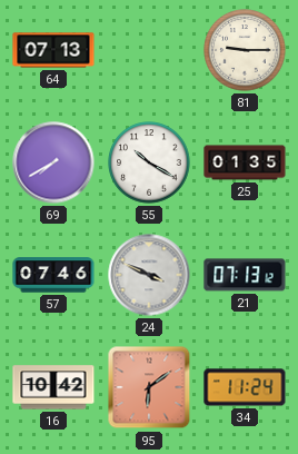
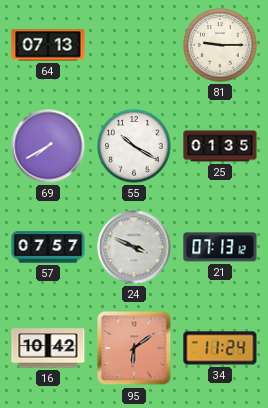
57: 07:46 -> 07:57 (48, 247)
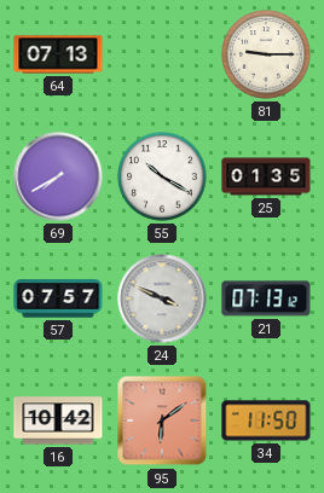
34: 11:24 -> 11:50 (266, 420)
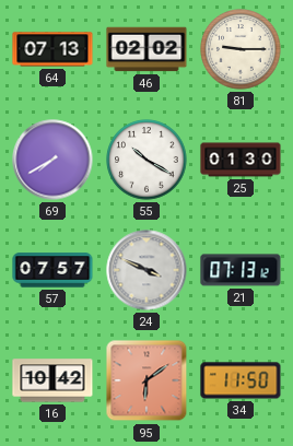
46: none -> 02:02 (146, 49)
25: 01:35 -> 01:30 (241, 160)
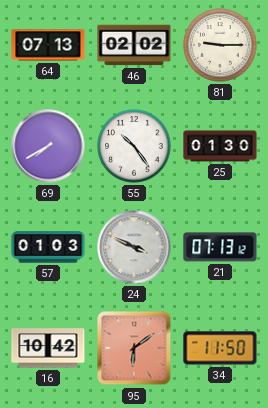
55: 10:20 -> 10:24 (134, 146)
57: 07:57 -> 01:03 (48, 247)
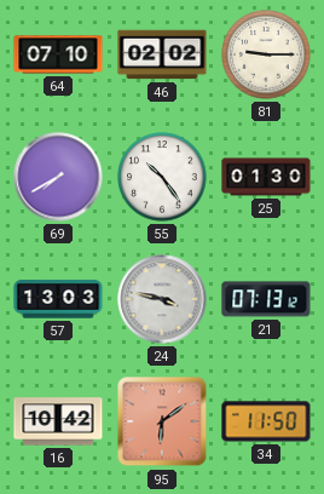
64: 07:13 -> 07:10 (58, 54)
57: 01:03 -> 13:03 (58, 299)
24: 3:49 -> 3:47 (162, 299)
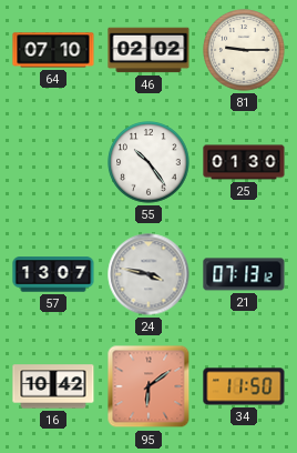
69: 7:40 -> none (58, 177)
57: 13:03 -> 13:07 (53, 274)
